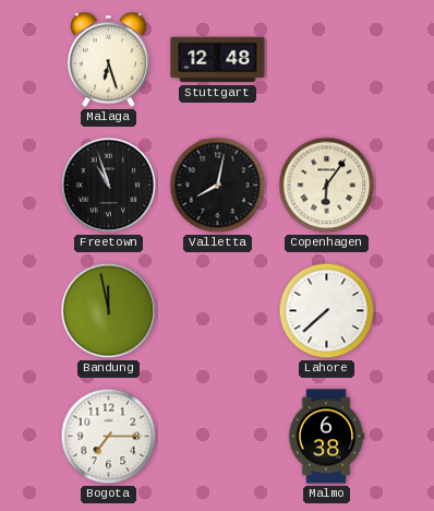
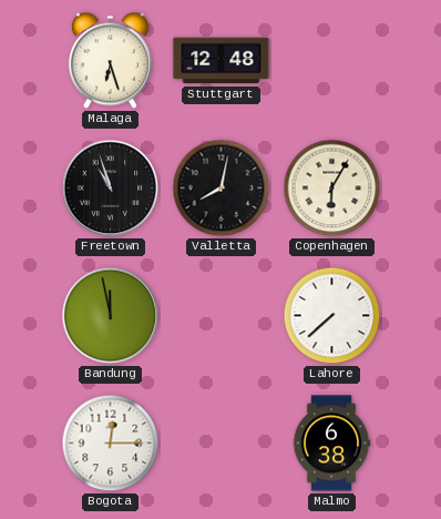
Copenhagen: 6:06 -> 6:05 (332, 189)
Bogota: 7:15 -> 12:15 (111, 444)
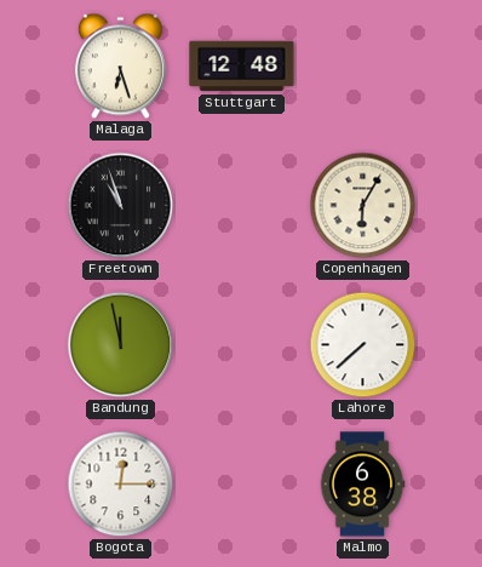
Valletta: 8:02 -> none (222, 189)
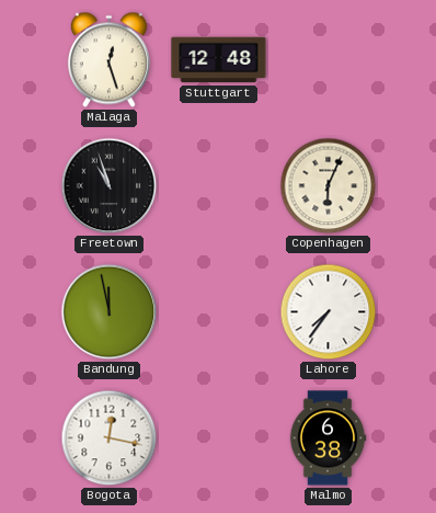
Malaga: 6:27 -> 12:27 (108, 60)
Copenhagen: 6:05 -> 6:04 (329, 186)
Lahore: 7:38 -> 7:36 (329, 312)
Bogota: 12:15 -> 12:17 (110, 438)
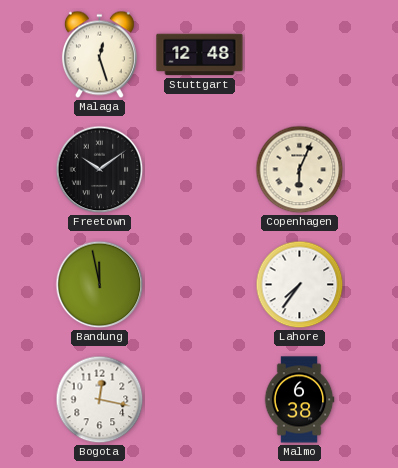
Freetown: 10:57 -> 10:09 (100, 170)
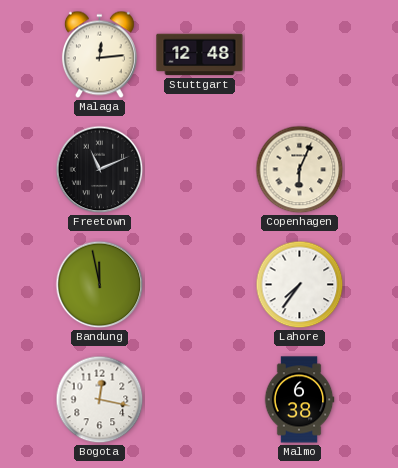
Malaga: 12:27 -> 12:14 (99, 55)
Freetown: 10:09 -> 11:11 (100, 170)
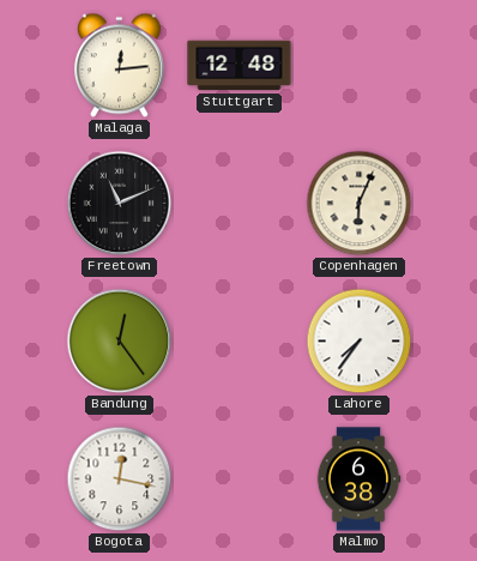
Bandung: 11:58 -> 12:24 (120, 342)
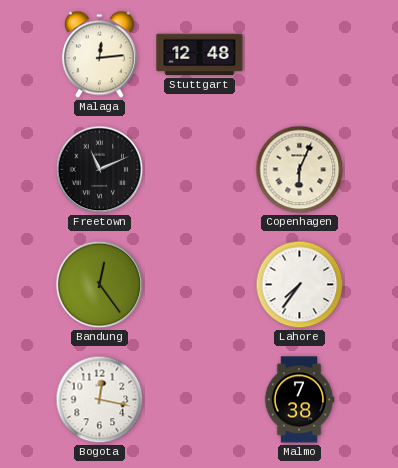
Malmo: 6:38 -> 7:38 (299, 400)
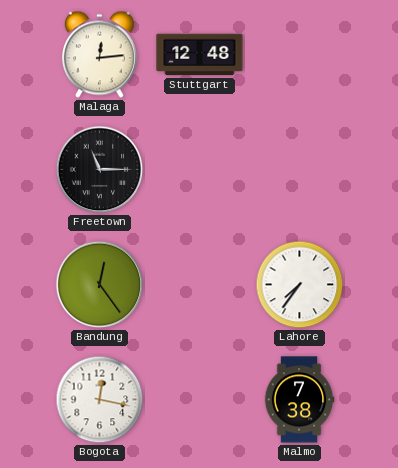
Freetown: 11:11 -> 11:15 (100, 170)
Copenhagen: 6:04 -> none (300, 170)
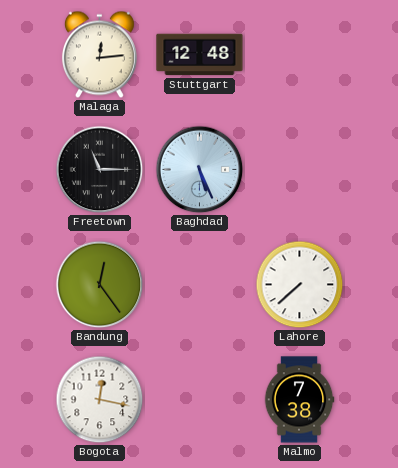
Baghdad: none -> 5:26 (200, 170)
Lahore: 7:36 -> 7:38 (300, 285)
